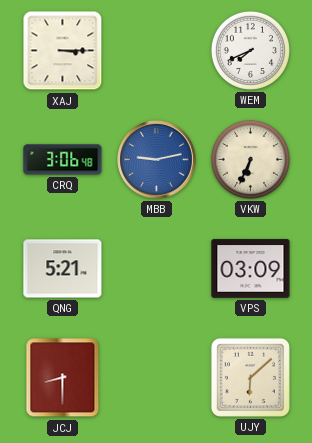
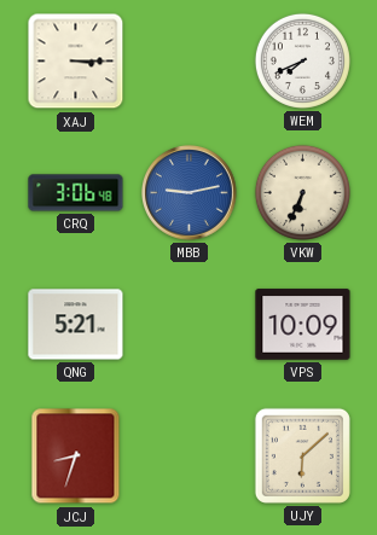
VPS: 03:09 -> 10:09 (303, 325)
JCJ: 8:30 -> 8:33 (76, 457)
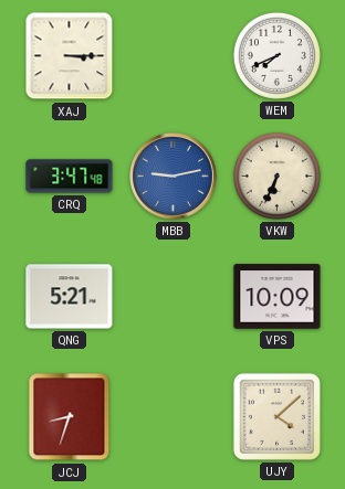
CRQ: 3:06 -> 3:47 (70, 177)
UJY: 6:08 -> 4:08 (276, 416)
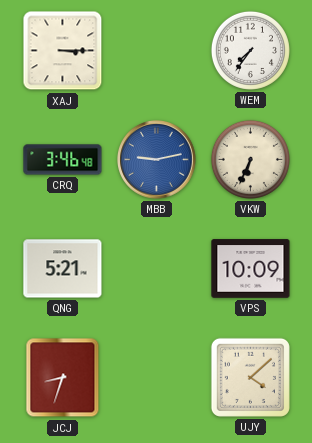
WEM: 7:41 -> 7:36 (250, 50)
CRQ: 3:47 -> 3:46 (63, 160)
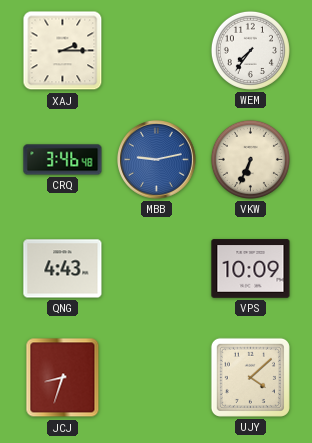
XAJ: 3:15 -> 2:15 (63, 51)
QNG: 5:21 -> 4:43 (63, 269)
